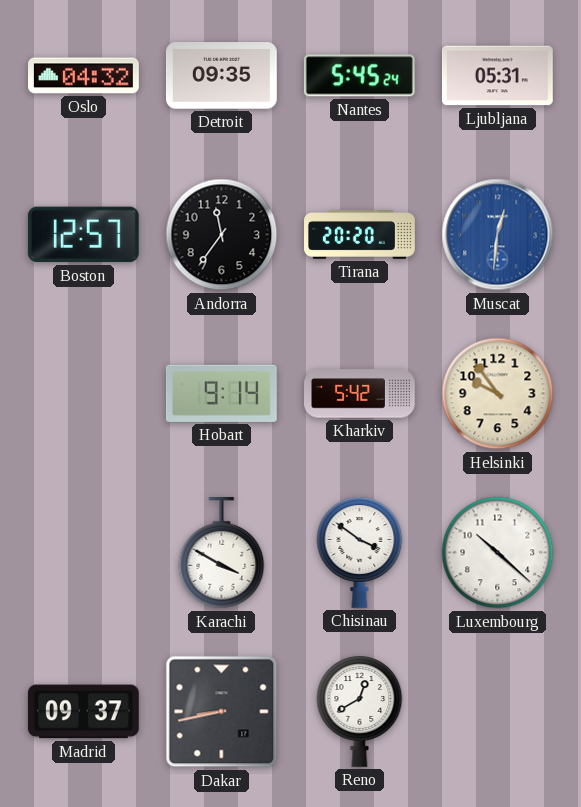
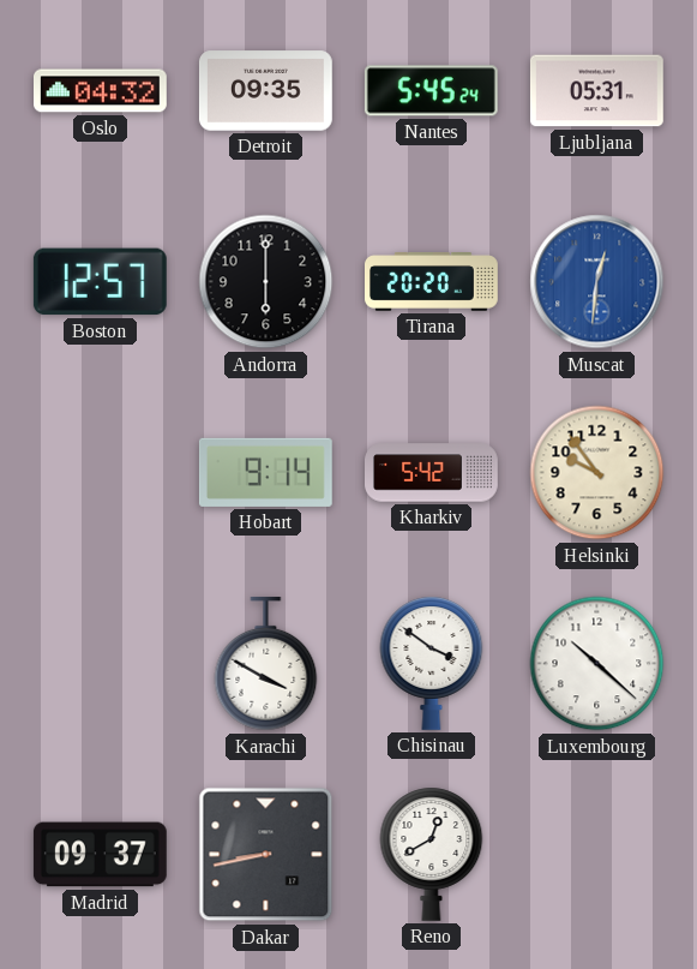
Andorra: 11:36 -> 6:00 (266, 282)
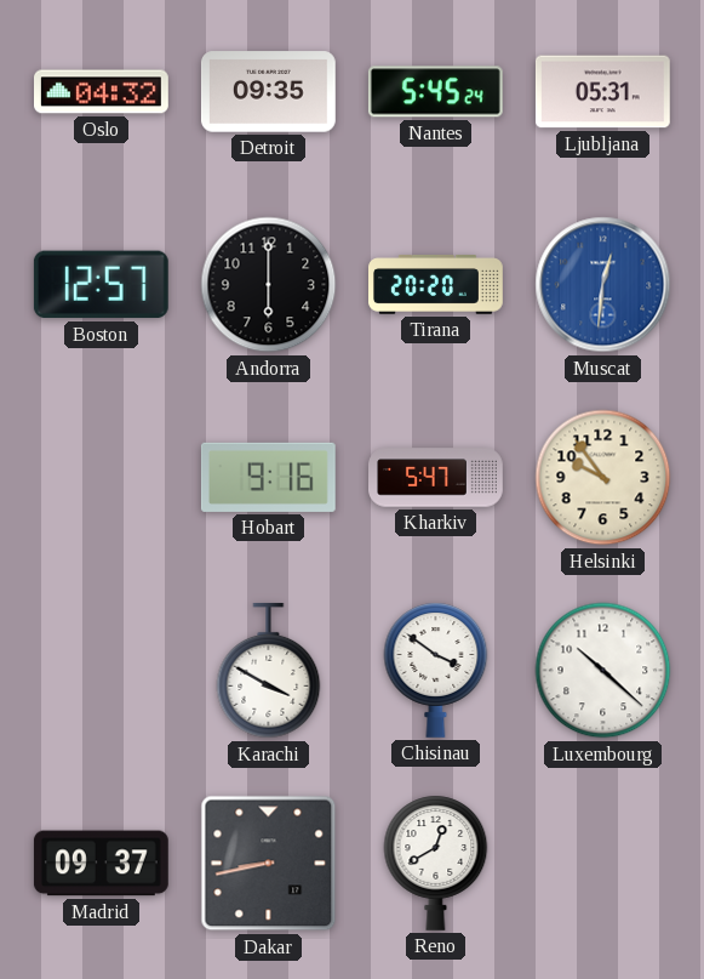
Hobart: 9:14 -> 9:16 (268, 477)
Kharkiv: 5:42 -> 5:47 (436, 478)
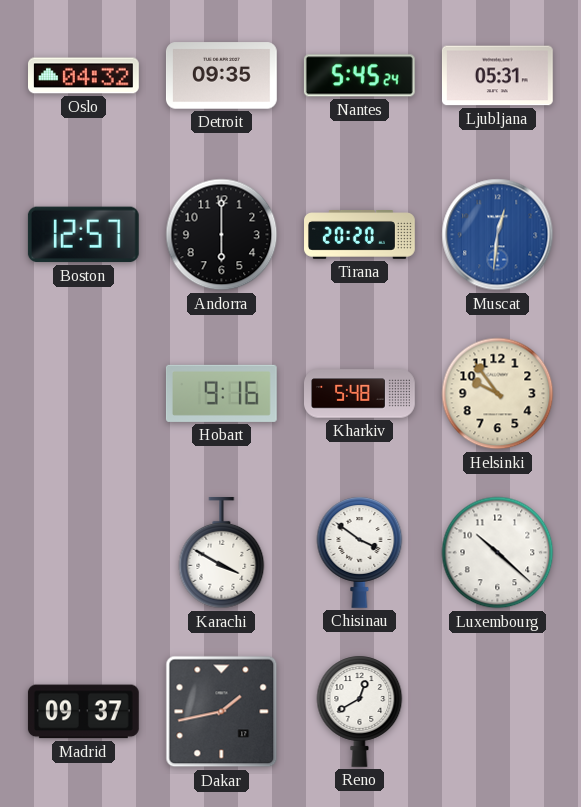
Kharkiv: 5:47 -> 5:48 (360, 394)
Dakar: 8:43 -> 1:43 (222, 712)
